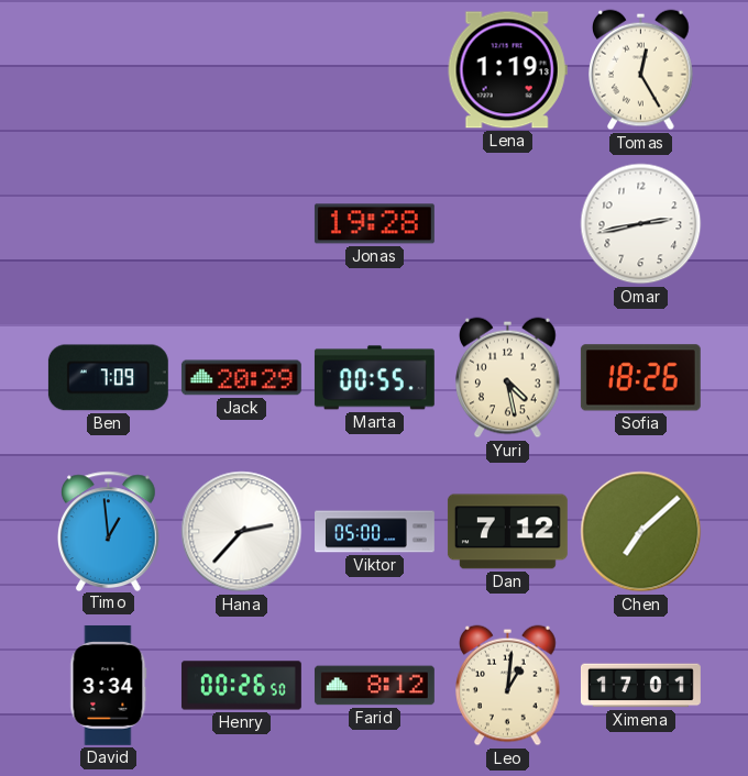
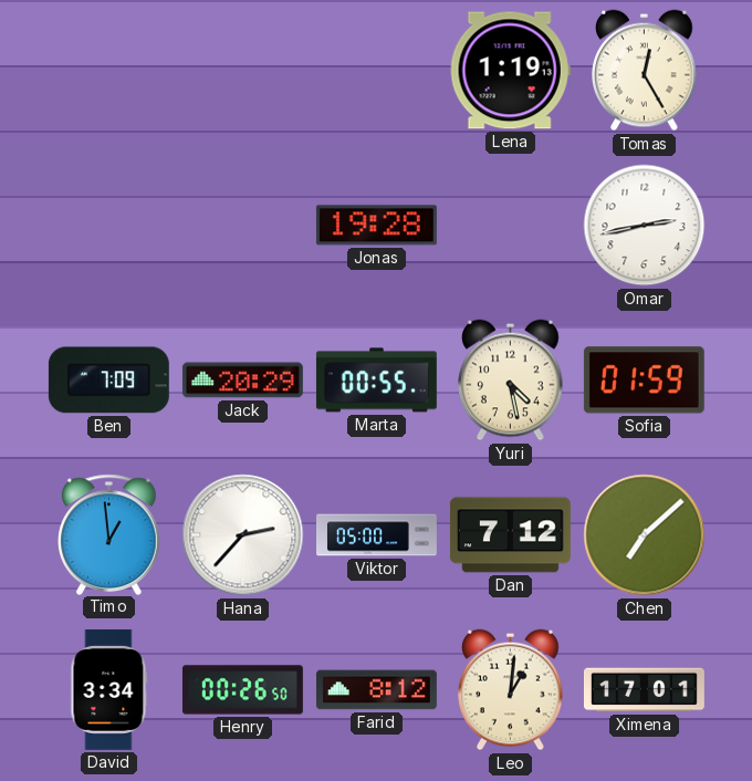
Sofia: 18:26 -> 01:59 (644, 381)
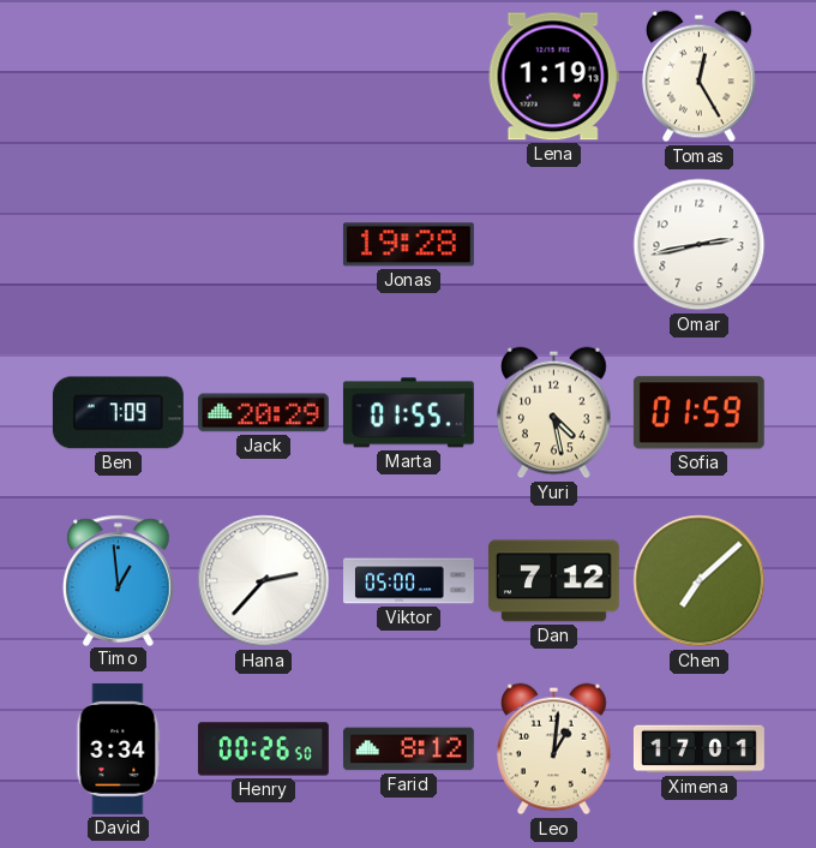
Marta: 00:55 -> 01:55 (408, 413)
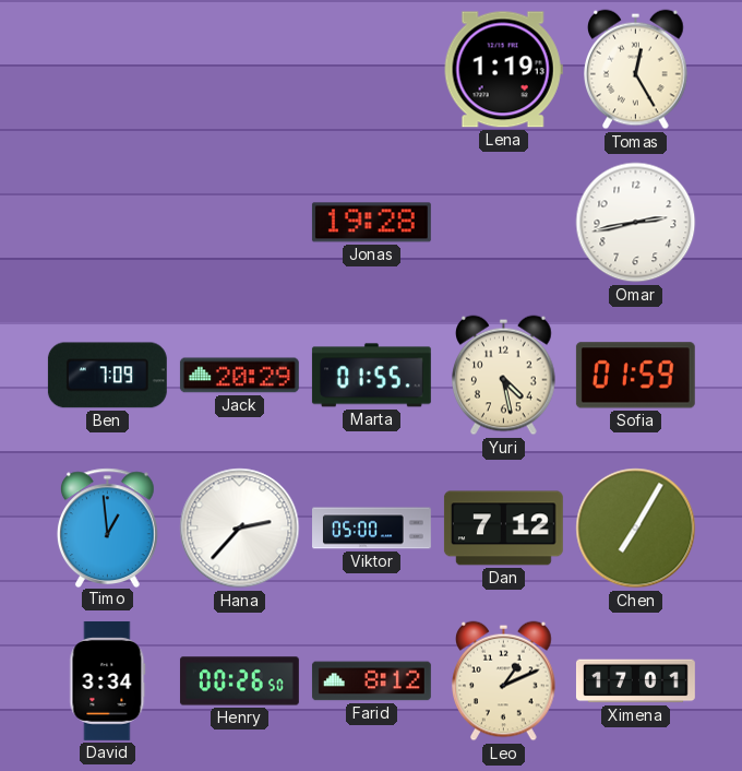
Chen: 7:08 -> 7:05 (636, 529)
Leo: 1:01 -> 1:11 (504, 681)
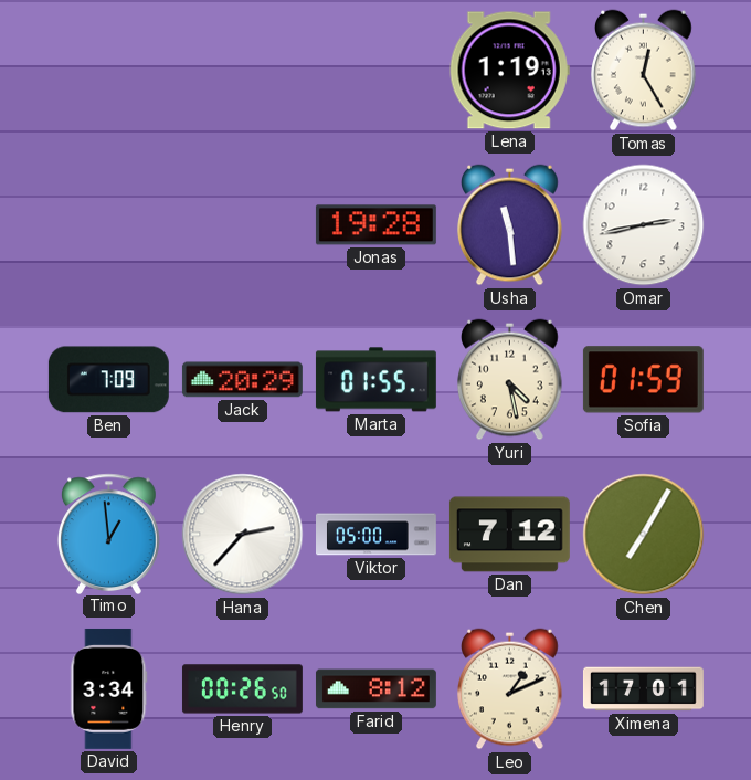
Usha: none -> 11:29 (510, 225)
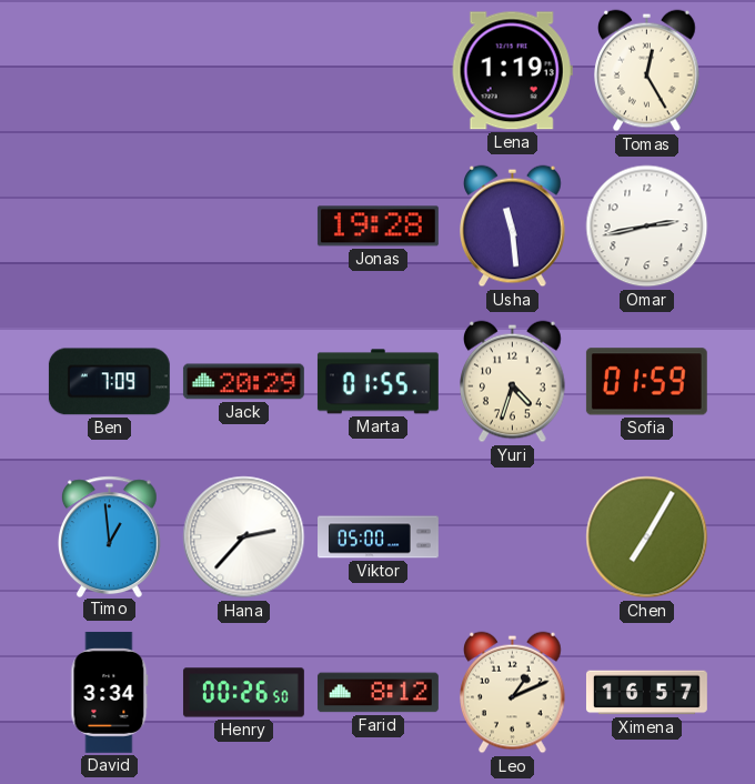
Yuri: 4:28 -> 4:33 (513, 382)
Dan: 7:12 -> none (509, 535)
Ximena: 17:01 -> 16:57 (646, 693)
